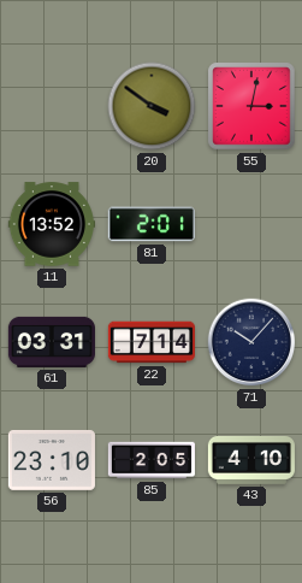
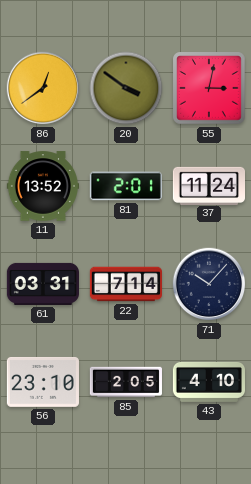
86: none -> 12:39 (43, 88)
37: none -> 11:24 (208, 185)
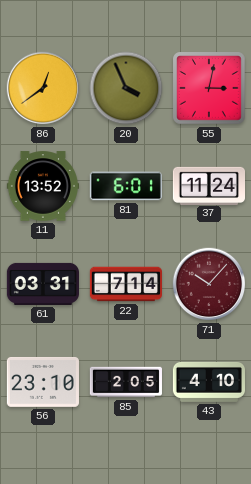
20: 3:51 -> 3:56 (126, 88)
81: 2:01 -> 6:01 (126, 186)
71 dial: navy -> burgundy (209, 284)
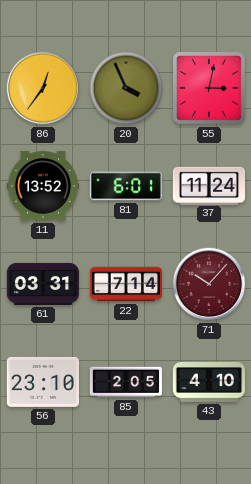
86: 12:39 -> 12:36 (43, 88)
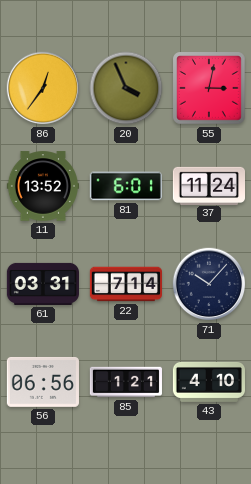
71 dial: burgundy -> navy (209, 284)
56: 23:10 -> 06:56 (43, 382)
85: 2:05 -> 1:21 (125, 382)
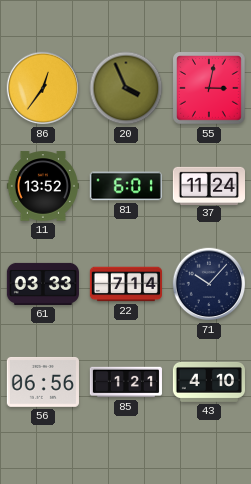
61: 03:31 -> 03:33 (42, 284)
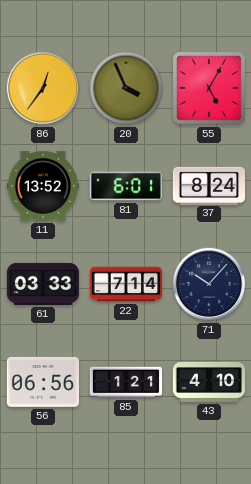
55: 3:02 -> 5:05 (209, 88)
37: 11:24 -> 8:24 (208, 185)
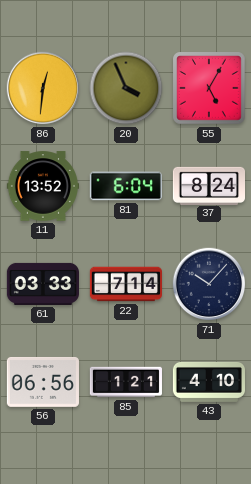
86: 12:36 -> 12:31 (43, 88)
81: 6:01 -> 6:04 (126, 186)
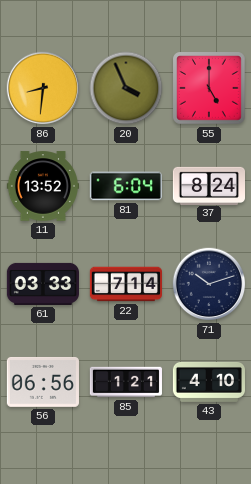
86: 12:31 -> 8:31 (43, 88)
55: 5:05 -> 5:00 (209, 88)
71: 10:07 -> 10:12 (209, 284)
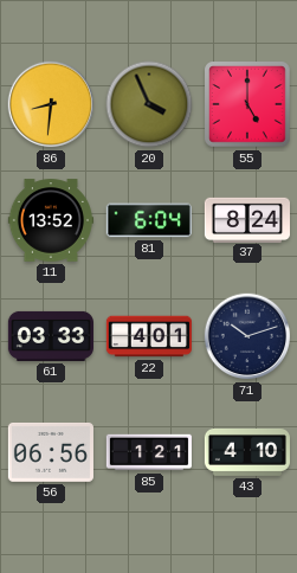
22: 7:14 -> 4:01 (148, 336)
